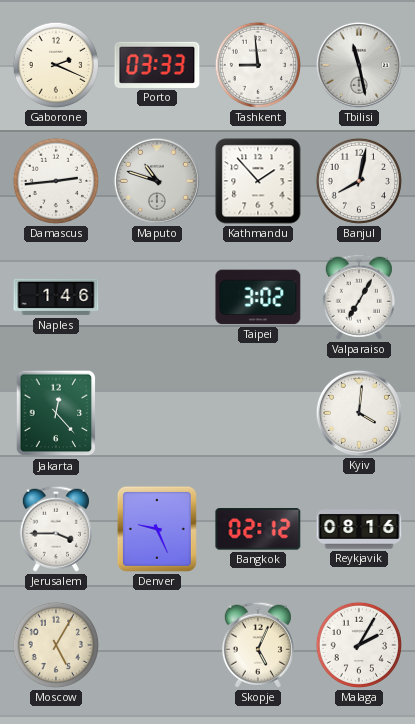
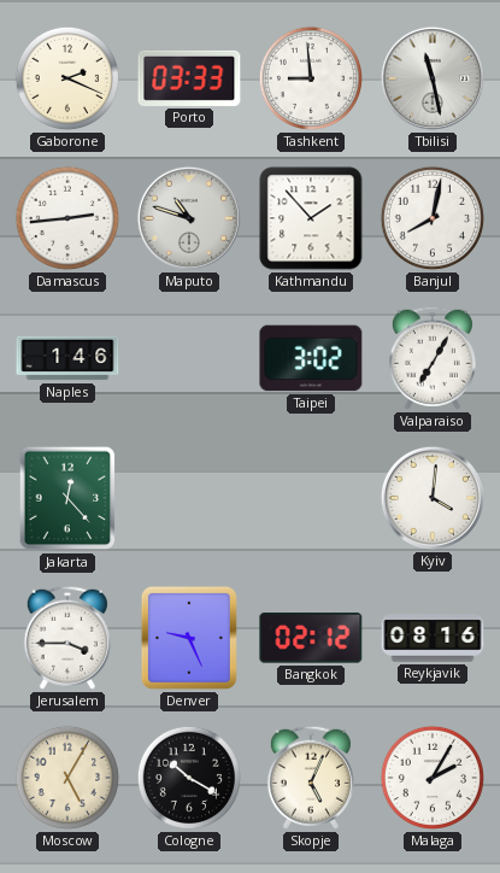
Cologne: none -> 10:20 (189, 778)
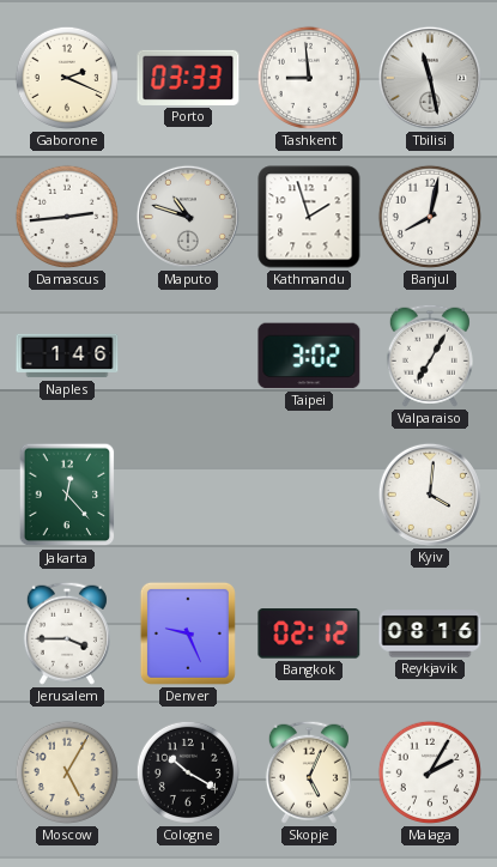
Kathmandu: 1:53 -> 1:57 (309, 217)
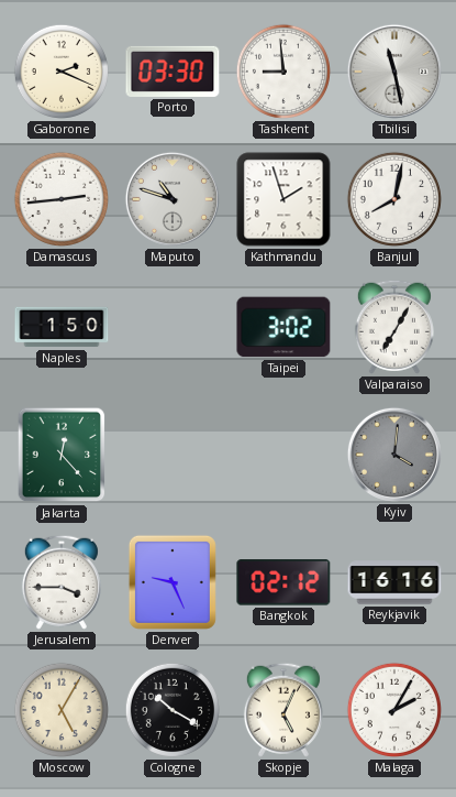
Porto: 03:33 -> 03:30 (173, 72)
Naples: 1:46 -> 1:50 (62, 327)
Kyiv dial: white -> grey (394, 455)
Reykjavik: 08:16 -> 16:16 (394, 582)
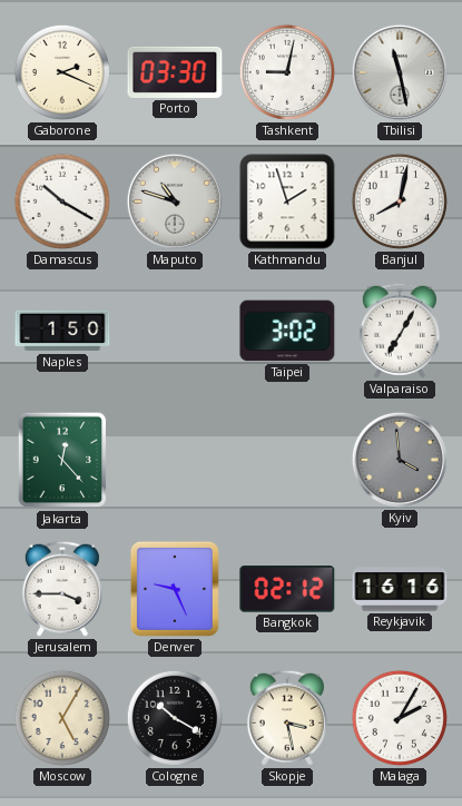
Tashkent: 8:59 -> 9:02 (287, 72)
Damascus: 2:44 -> 10:20 (62, 202)
Kyiv: 4:01 -> 3:59 (400, 460)
Skopje: 5:04 -> 3:28 (287, 718)
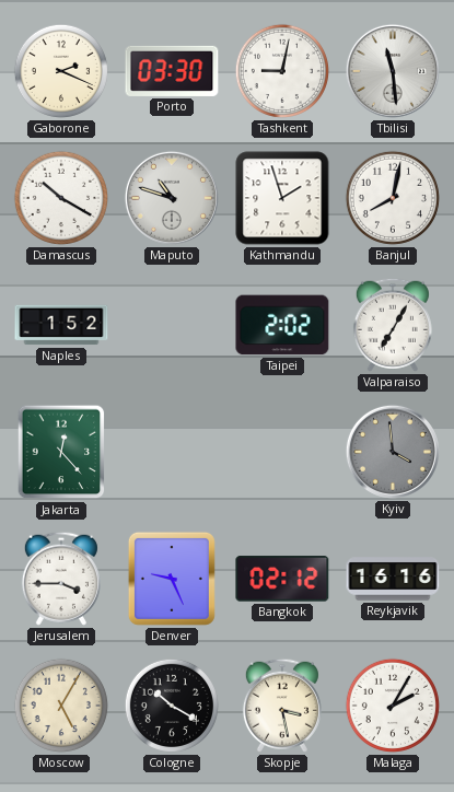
Tbilisi: 11:28 -> 11:29 (393, 71)
Naples: 1:50 -> 1:52 (61, 325)
Taipei: 3:02 -> 2:02 (282, 325)
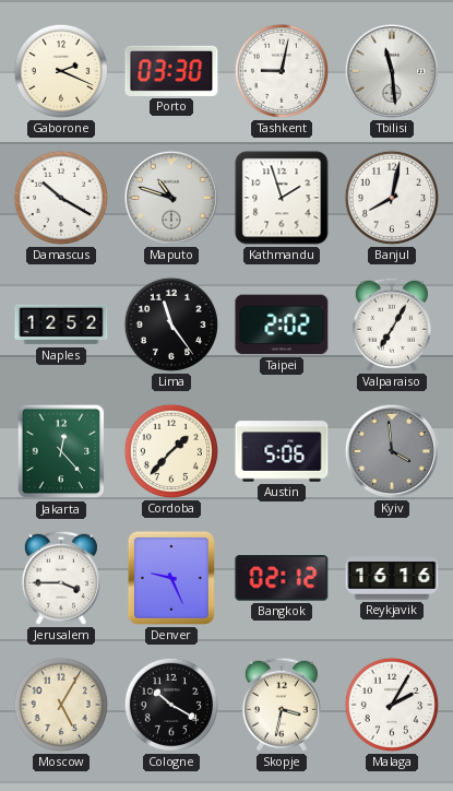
Naples: 1:52 -> 12:52 (61, 324)
Lima: none -> 11:24 (171, 324)
Cordoba: none -> 1:37 (171, 451)
Austin: none -> 5:06 (282, 451)
Skopje: 3:28 -> 3:32 (282, 705)
